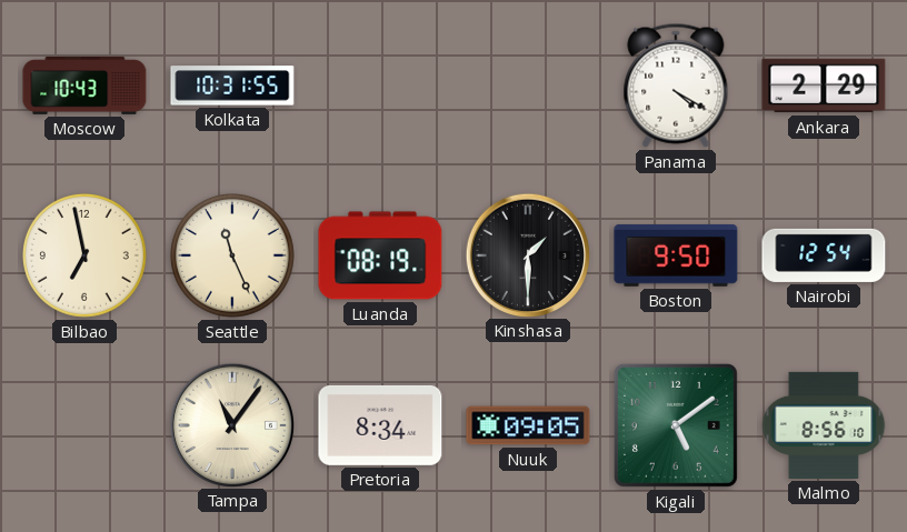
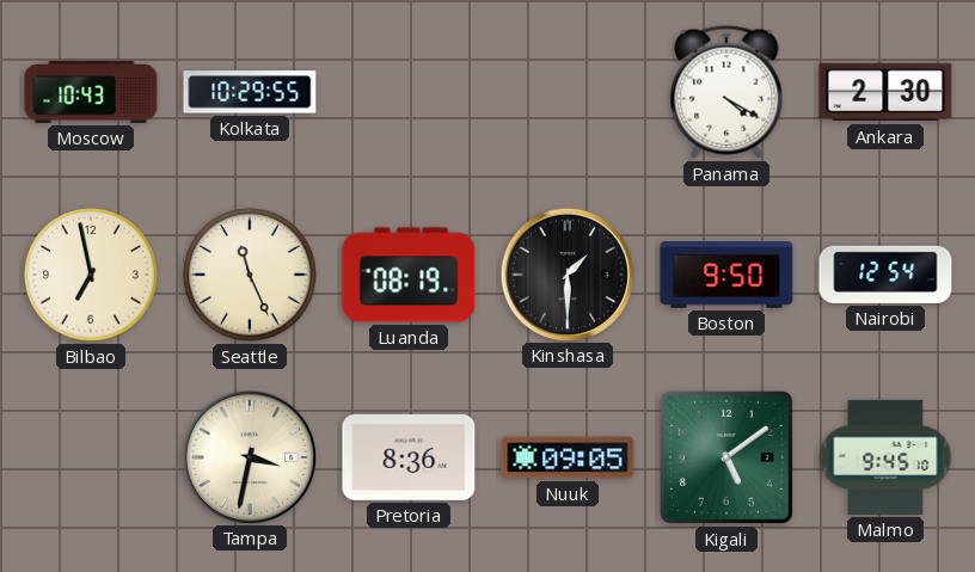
Kolkata: 10:31 -> 10:29 (250, 92)
Ankara: 2:29 -> 2:30 (885, 92)
Tampa: 11:06 -> 3:32 (249, 456)
Pretoria: 8:34 -> 8:36 (409, 457)
Malmo: 8:56 -> 9:45 (885, 457)
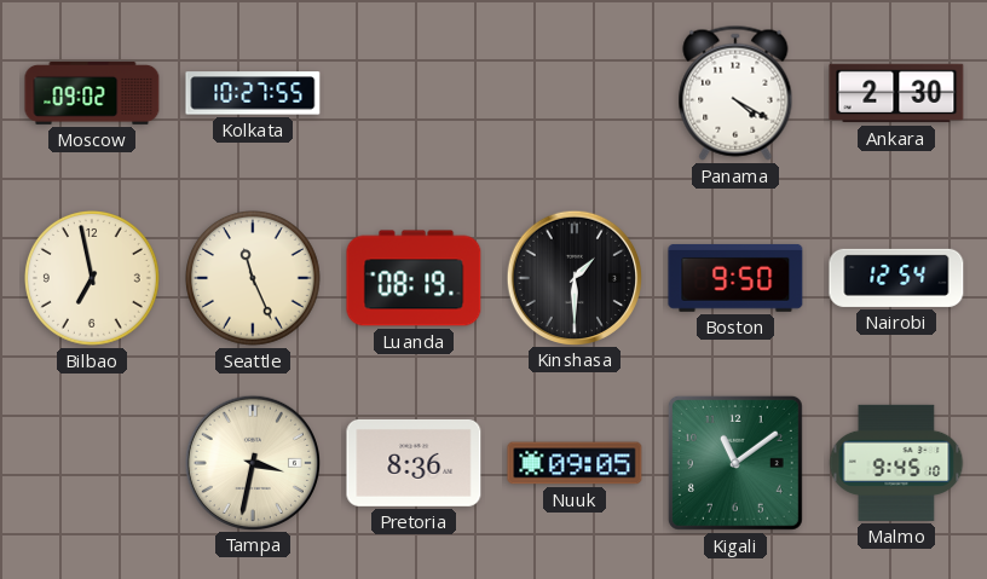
Moscow: 10:43 -> 09:02 (92, 93)
Kolkata: 10:29 -> 10:27 (253, 93)
Kigali: 5:09 -> 11:09 (735, 463)
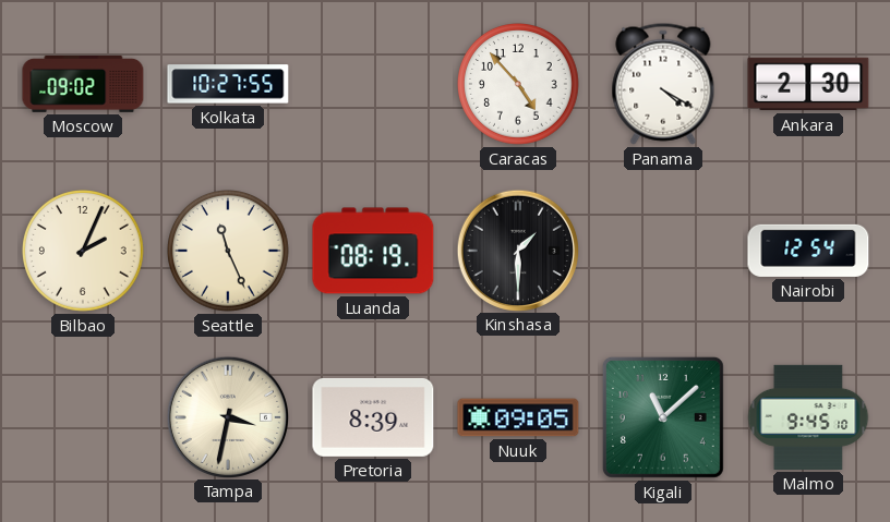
Caracas: none -> 4:53 (519, 85)
Bilbao: 6:58 -> 2:04 (84, 252)
Boston: 9:50 -> none (735, 278)
Pretoria: 8:36 -> 8:39 (373, 417)
Kigali: 11:09 -> 11:08 (663, 417)
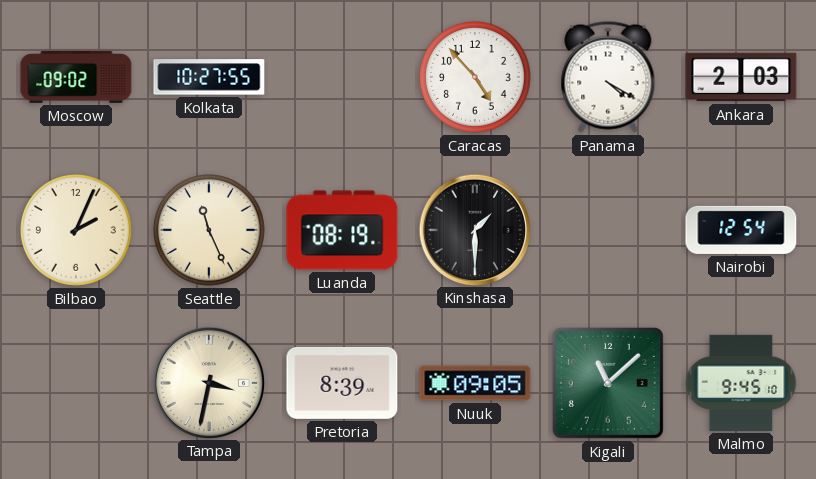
Ankara: 2:30 -> 2:03 (741, 77)
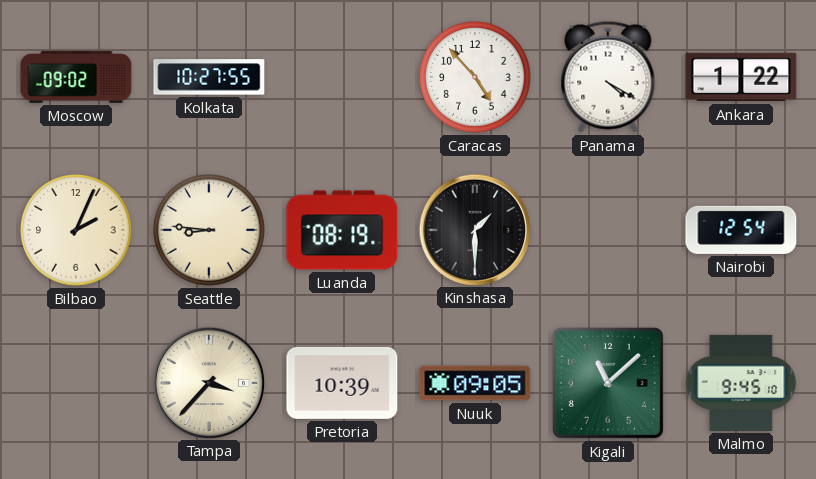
Ankara: 2:03 -> 1:22 (741, 77)
Seattle: 11:26 -> 8:46 (210, 231)
Tampa: 3:32 -> 3:37 (208, 382)
Pretoria: 8:39 -> 10:39 (342, 383)
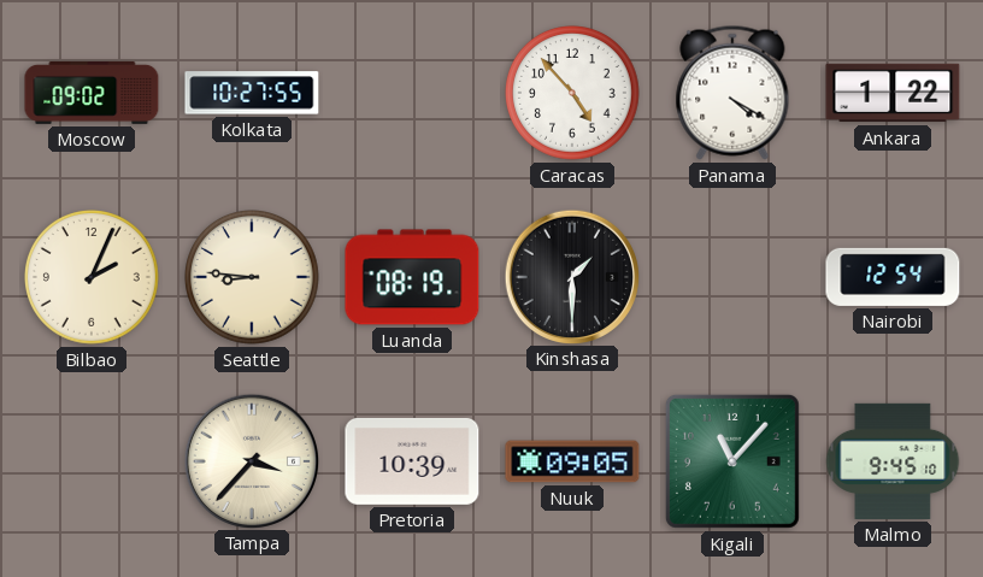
Kigali: 11:08 -> 11:07 (732, 461)
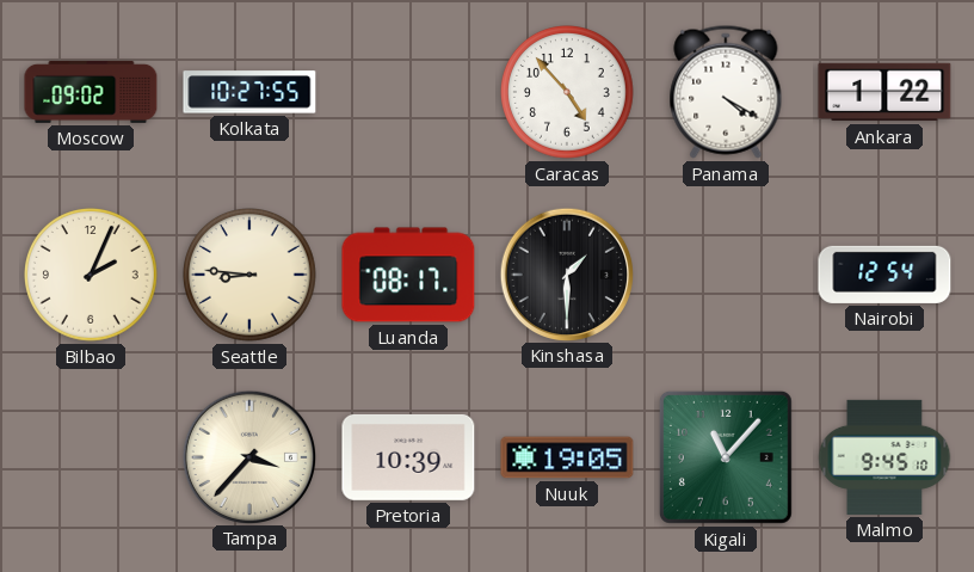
Luanda: 08:19 -> 08:17 (408, 275)
Nuuk: 09:05 -> 19:05 (567, 457)
